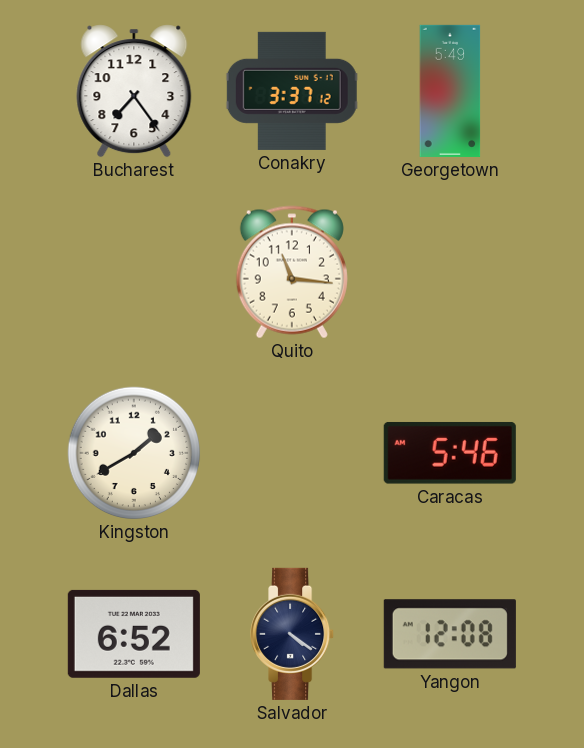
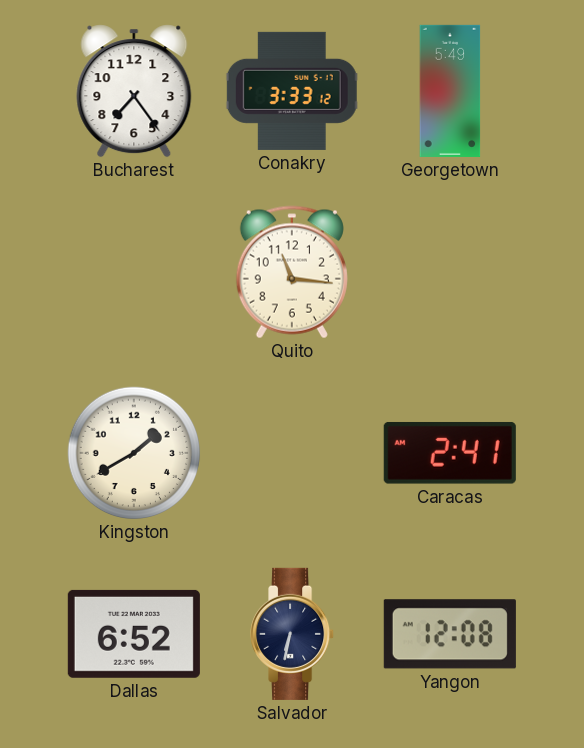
Conakry: 3:37 -> 3:33 (292, 91)
Caracas: 5:46 -> 2:41 (450, 453)
Salvador: 4:21 -> 6:32 (293, 634)
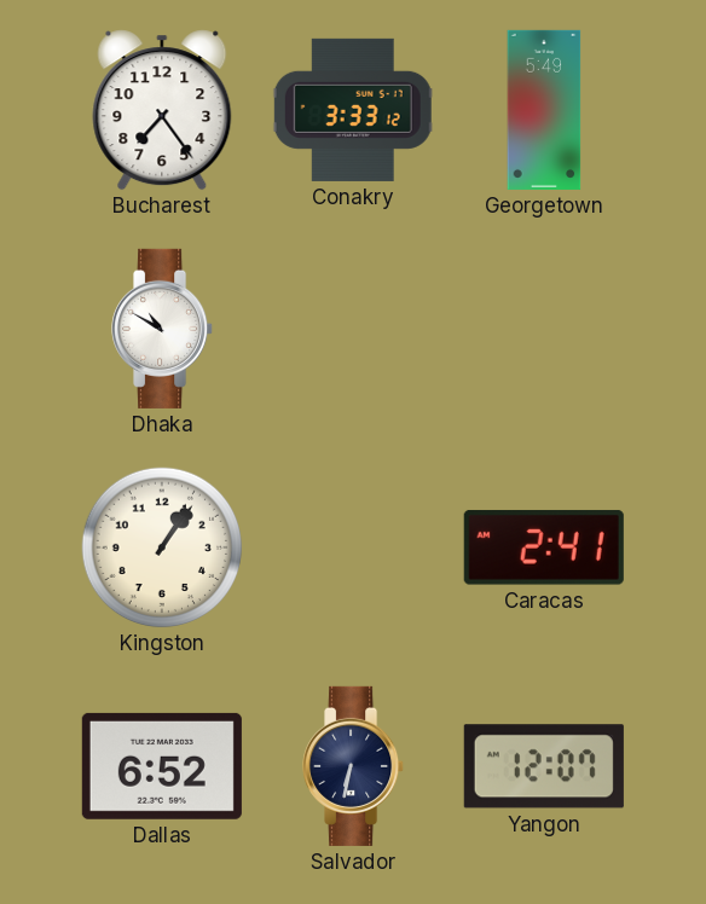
Dhaka: none -> 10:50 (163, 329)
Quito: 11:16 -> none (292, 272)
Kingston: 1:40 -> 1:06 (162, 547)
Yangon: 12:08 -> 12:07 (544, 766)
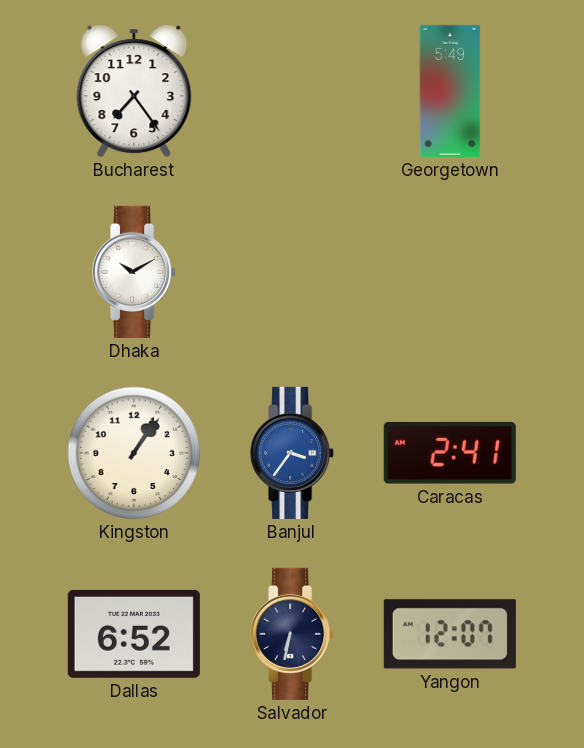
Conakry: 3:33 -> none (353, 110)
Dhaka: 10:50 -> 10:10 (135, 272)
Banjul: none -> 3:36 (293, 453)
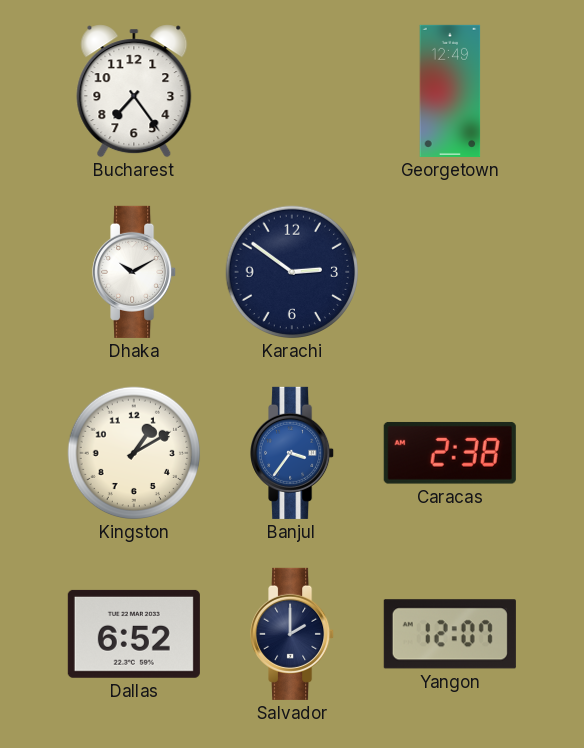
Georgetown: 5:49 -> 12:49 (450, 91)
Karachi: none -> 2:51 (292, 272)
Kingston: 1:06 -> 1:10 (134, 453)
Caracas: 2:41 -> 2:38 (450, 453)
Salvador: 6:32 -> 2:00 (293, 634)
